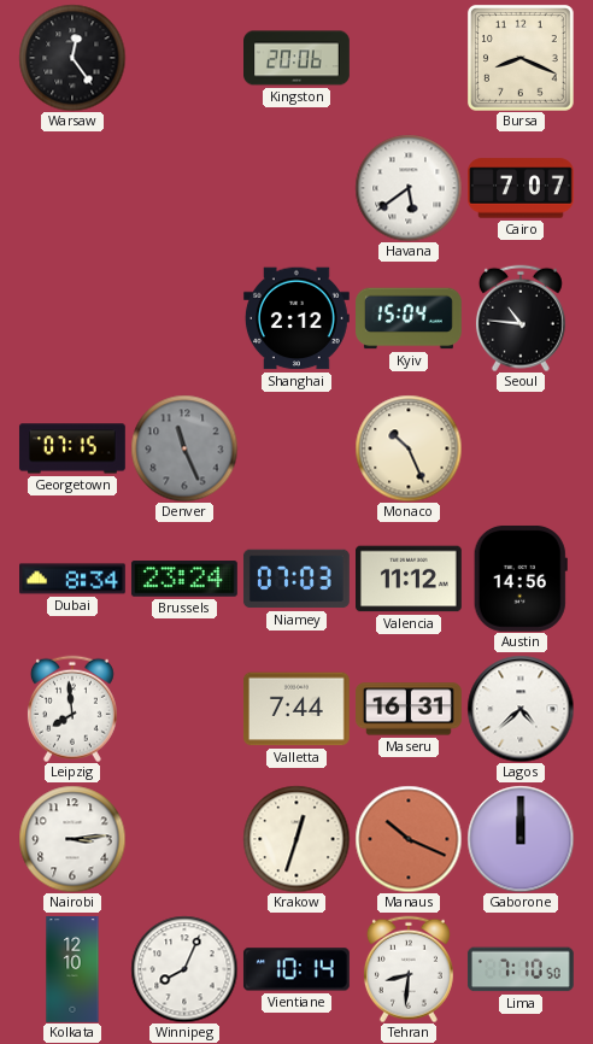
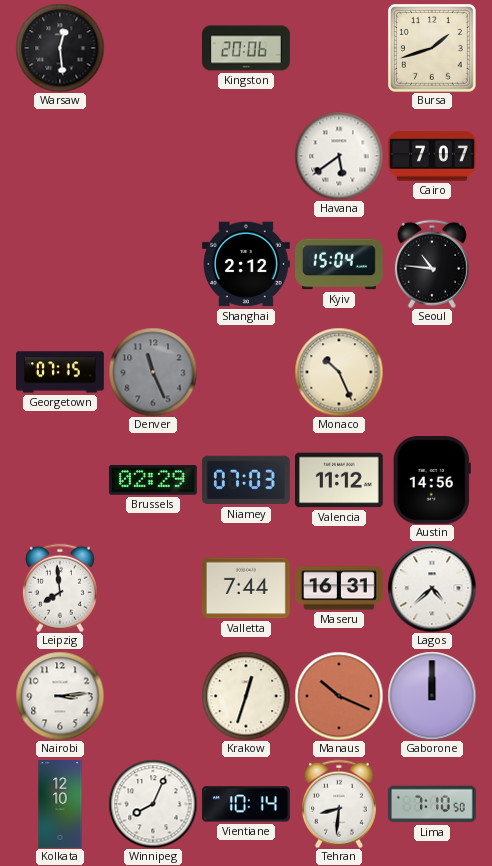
Warsaw: 12:24 -> 12:29 (60, 48)
Bursa: 8:19 -> 1:42 (432, 48)
Dubai: 8:34 -> none (74, 579)
Brussels: 23:24 -> 02:29 (153, 480)
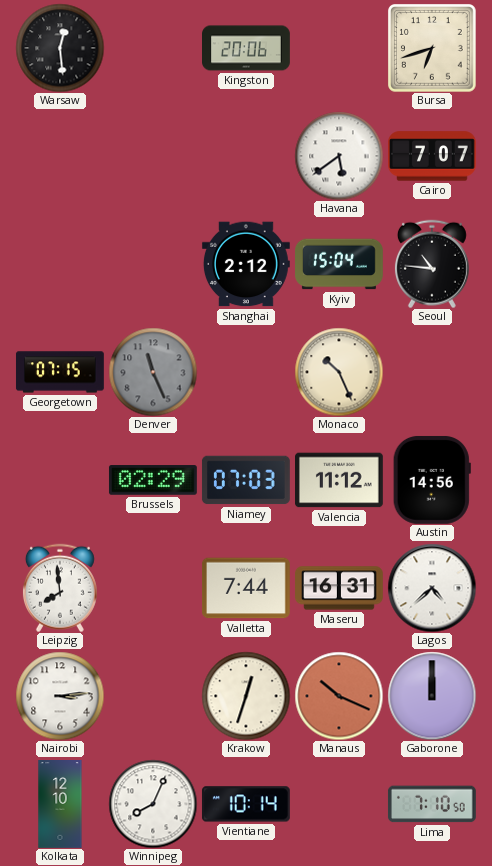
Bursa: 1:42 -> 6:42 (432, 48)
Tehran: 8:31 -> none (339, 804)
